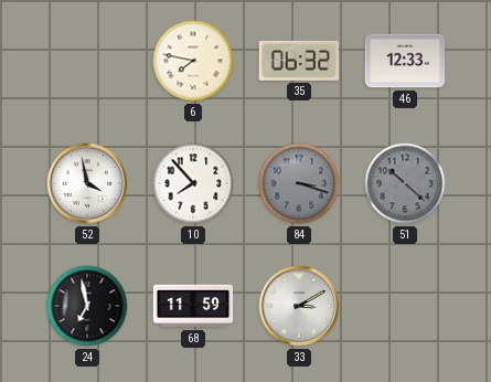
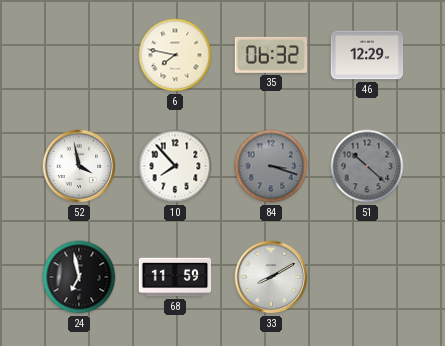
46: 12:33 -> 12:29 (367, 55)
33: 3:10 -> 8:10 (271, 277)
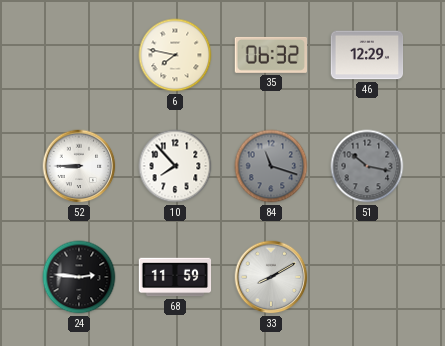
52: 3:58 -> 8:45 (79, 166)
84: 3:18 -> 11:18 (271, 166)
51: 10:22 -> 10:17 (367, 166)
24: 6:58 -> 2:46 (79, 277)
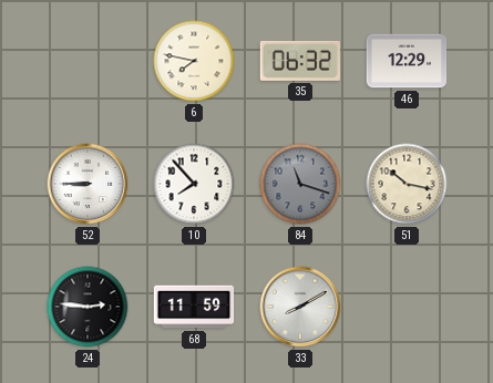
51 dial: grey -> cream (407, 184)
